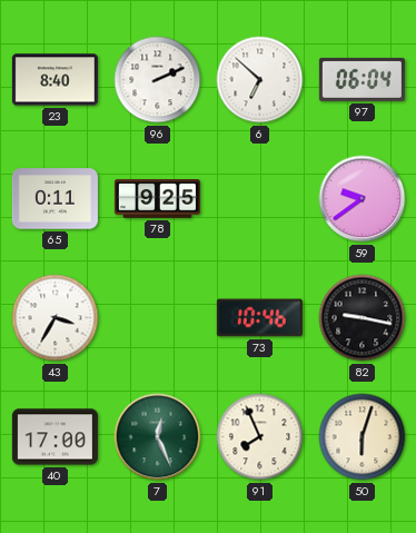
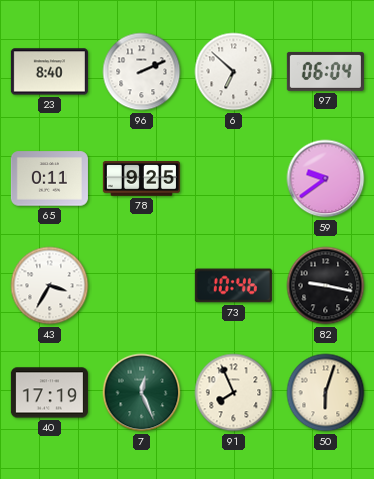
40: 17:00 -> 17:19 (49, 393)
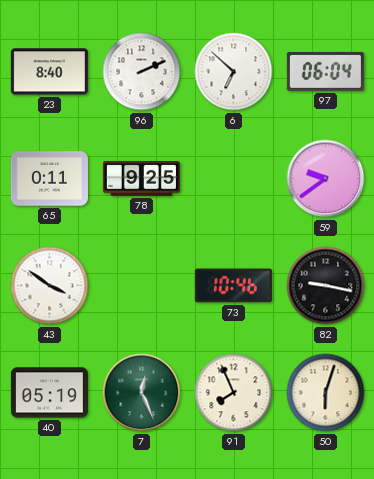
43: 3:35 -> 3:51 (50, 286)
40: 17:19 -> 05:19 (49, 393)
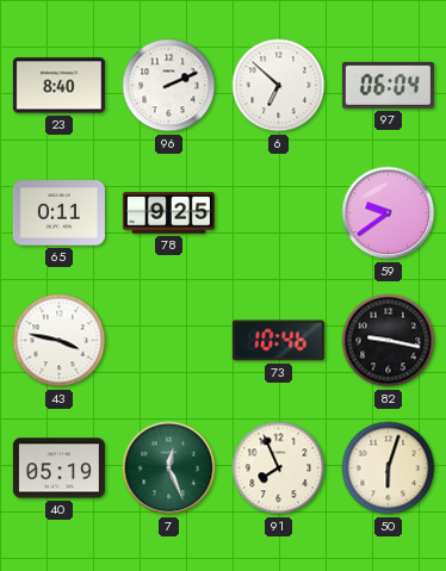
43: 3:51 -> 3:47 (60, 341)
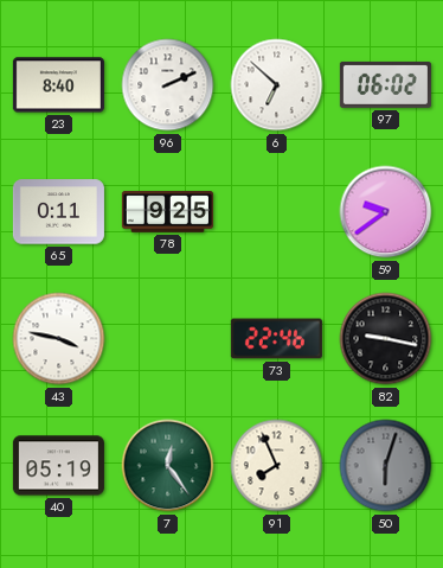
97: 06:04 -> 06:02 (385, 84)
73: 10:46 -> 22:46 (276, 339)
7: 12:26 -> 12:24 (168, 466)
50 dial: cream -> grey (386, 466)
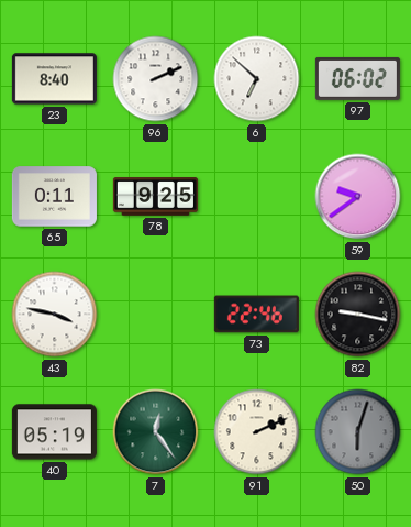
91: 7:56 -> 2:11 (257, 432)
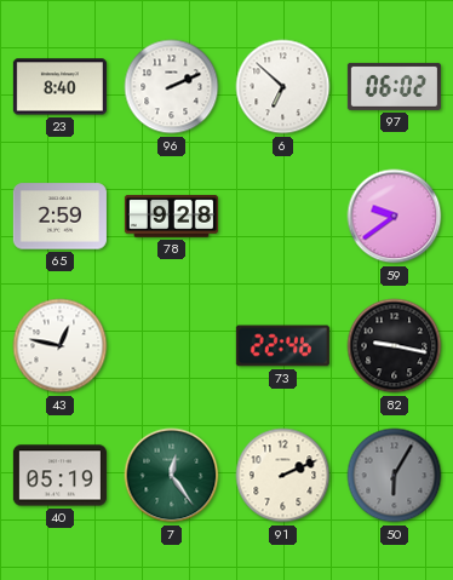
65: 0:11 -> 2:59 (59, 217)
78: 9:25 -> 9:28 (171, 217)
43: 3:47 -> 12:47 (61, 346)
50: 6:03 -> 6:05 (395, 476)
